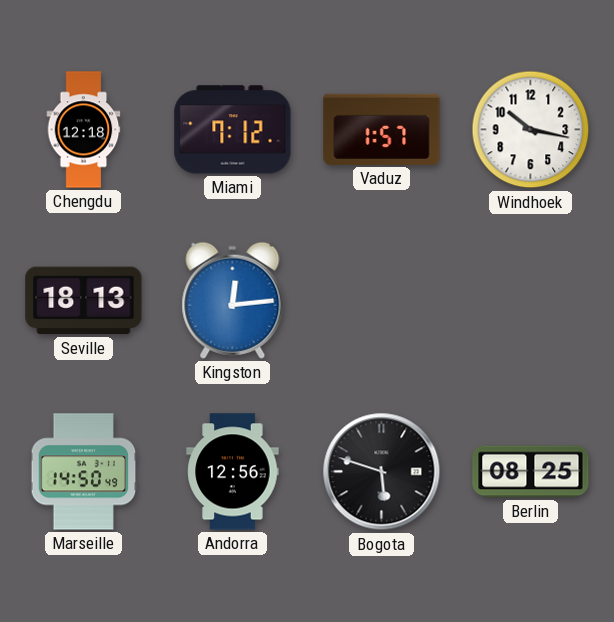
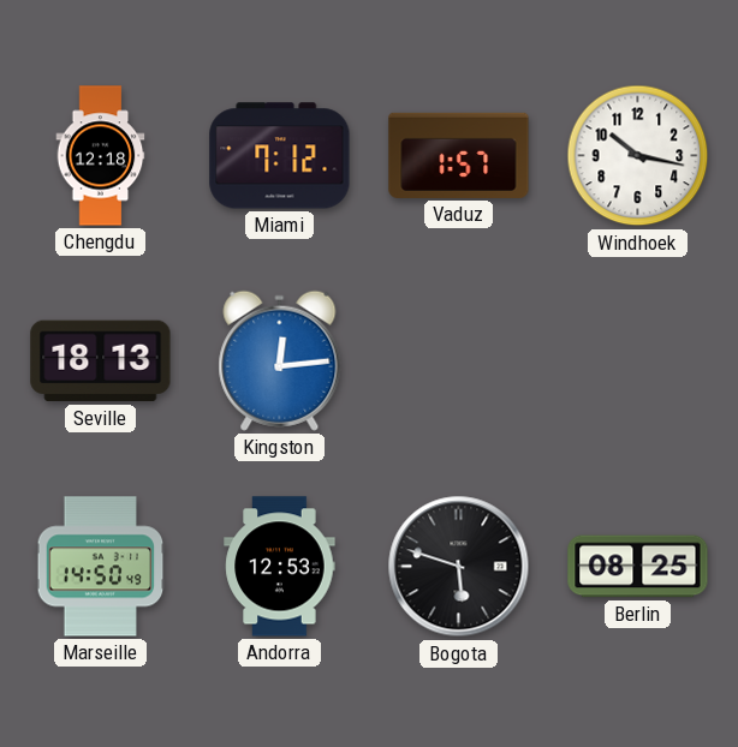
Andorra: 12:56 -> 12:53 (280, 567)
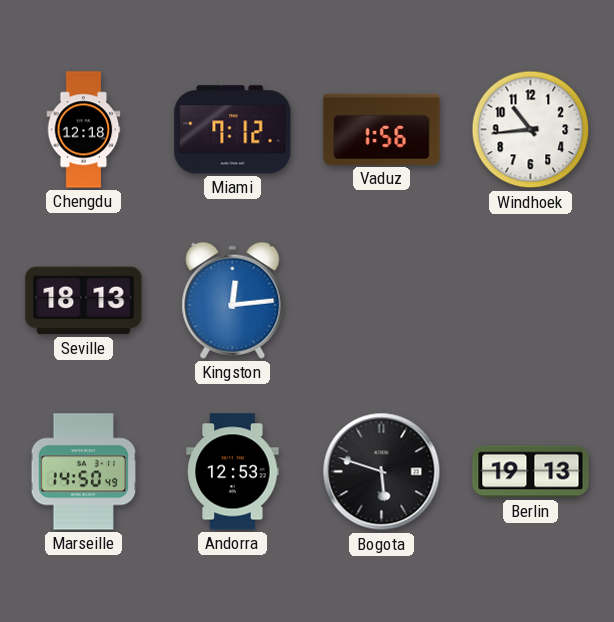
Vaduz: 1:57 -> 1:56 (382, 129)
Windhoek: 10:17 -> 10:44 (531, 130)
Berlin: 08:25 -> 19:13 (531, 472)
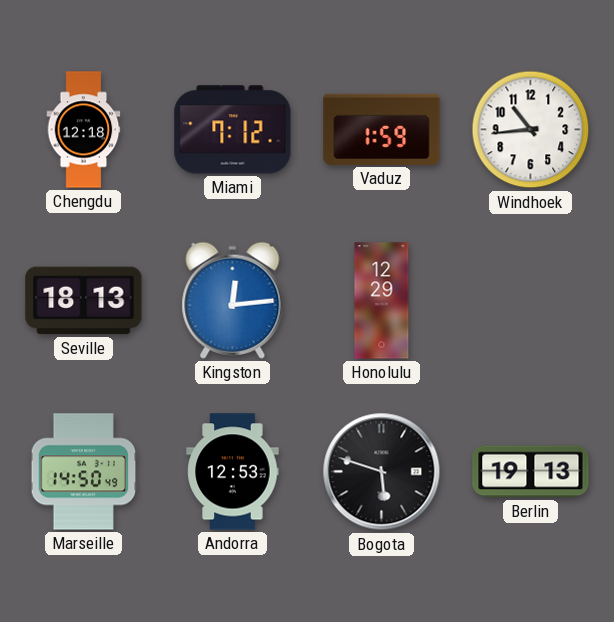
Vaduz: 1:56 -> 1:59 (382, 129)
Honolulu: none -> 12:29 (382, 301)
